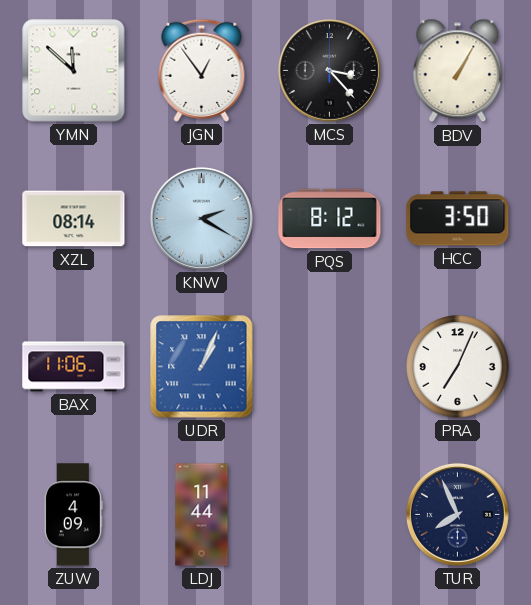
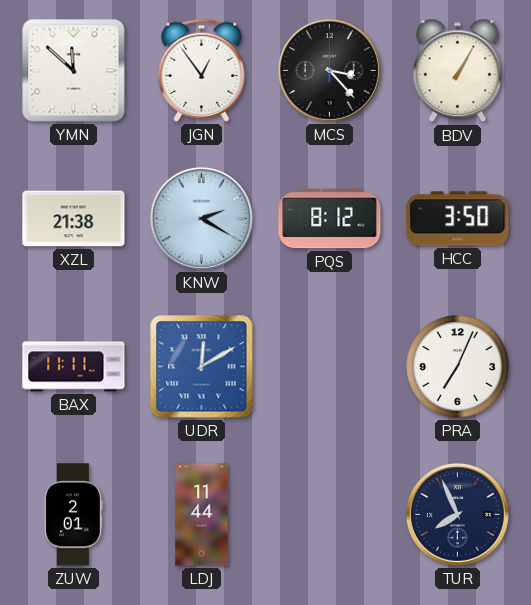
XZL: 08:14 -> 21:38 (74, 219)
BAX: 11:06 -> 11:11 (74, 367)
UDR: 1:04 -> 12:10 (202, 367)
ZUW: 4:09 -> 2:01 (73, 515)
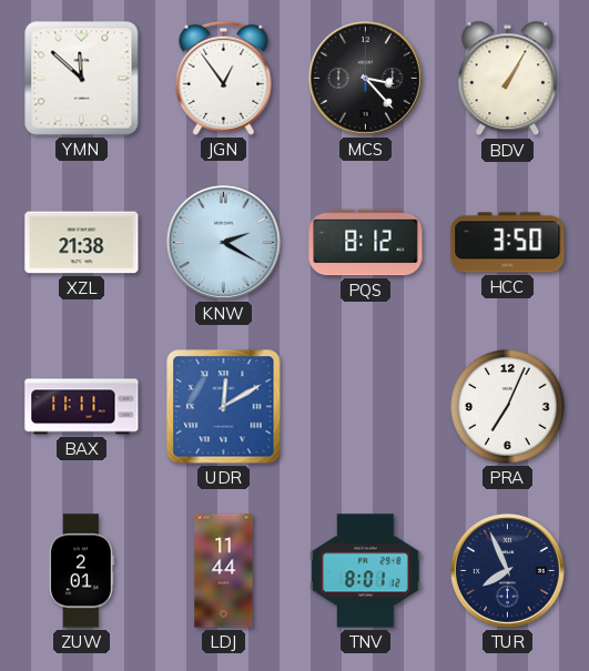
TNV: none -> 8:01 (366, 571)
